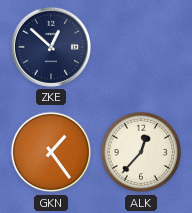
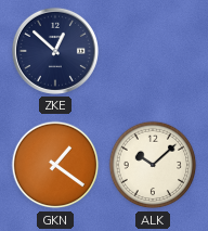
GKN: 1:24 -> 1:21 (55, 165)
ALK: 12:37 -> 10:08 (153, 165)
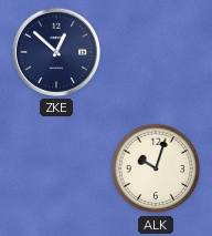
GKN: 1:21 -> none (55, 165)
ALK: 10:08 -> 10:03 (156, 168)
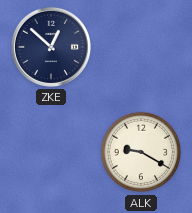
ALK: 10:03 -> 9:20 (141, 152)
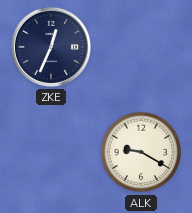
ZKE: 12:52 -> 12:34 (51, 47)
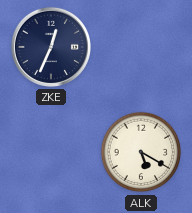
ALK: 9:20 -> 5:20 (141, 152)
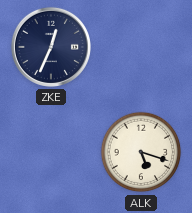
ALK: 5:20 -> 5:18 (141, 152)
